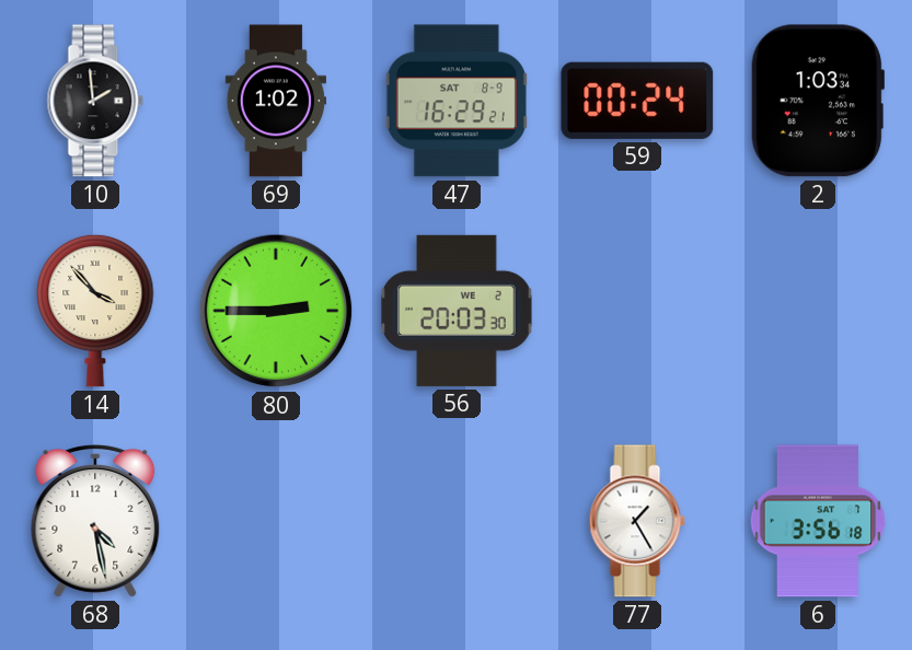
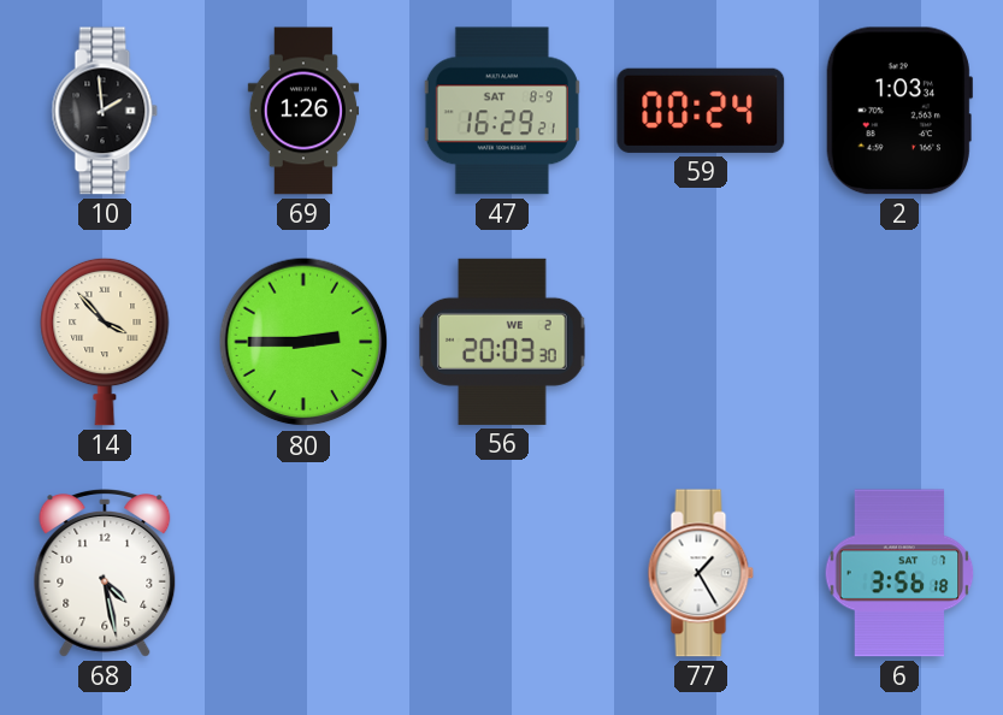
69: 1:02 -> 1:26 (302, 111)
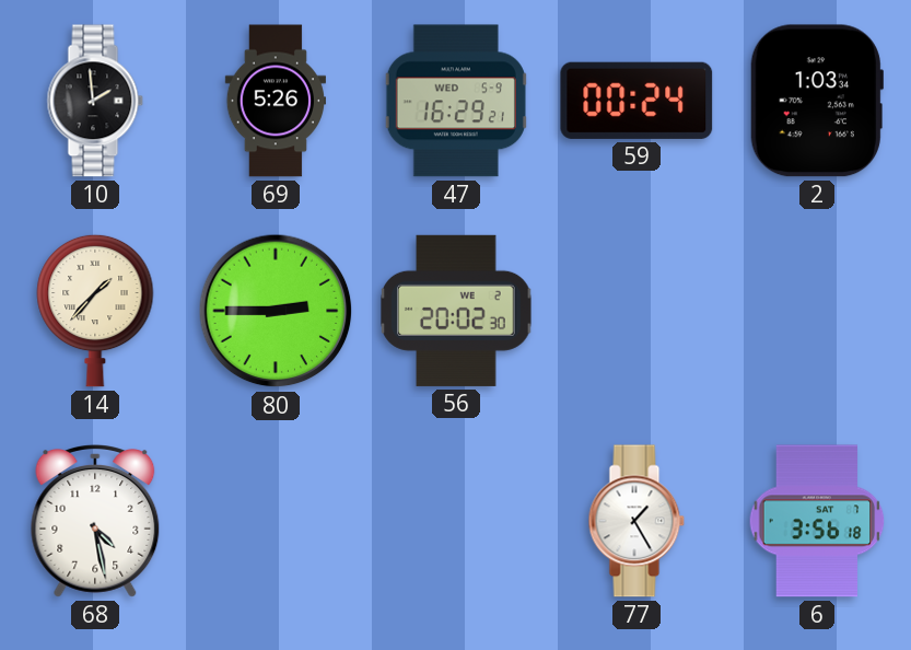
69: 1:26 -> 5:26 (275, 101)
47 date: SAT 8-9 -> WED 5-9 (456, 101)
14: 3:53 -> 1:37 (95, 311)
56: 20:03 -> 20:02 (456, 311)
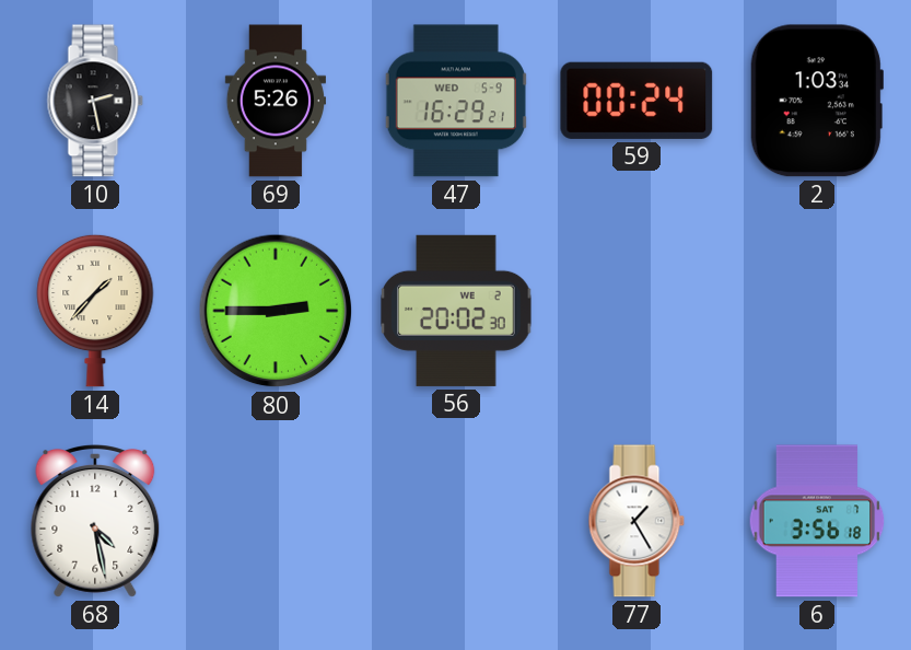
10: 1:59 -> 2:28 (95, 101)
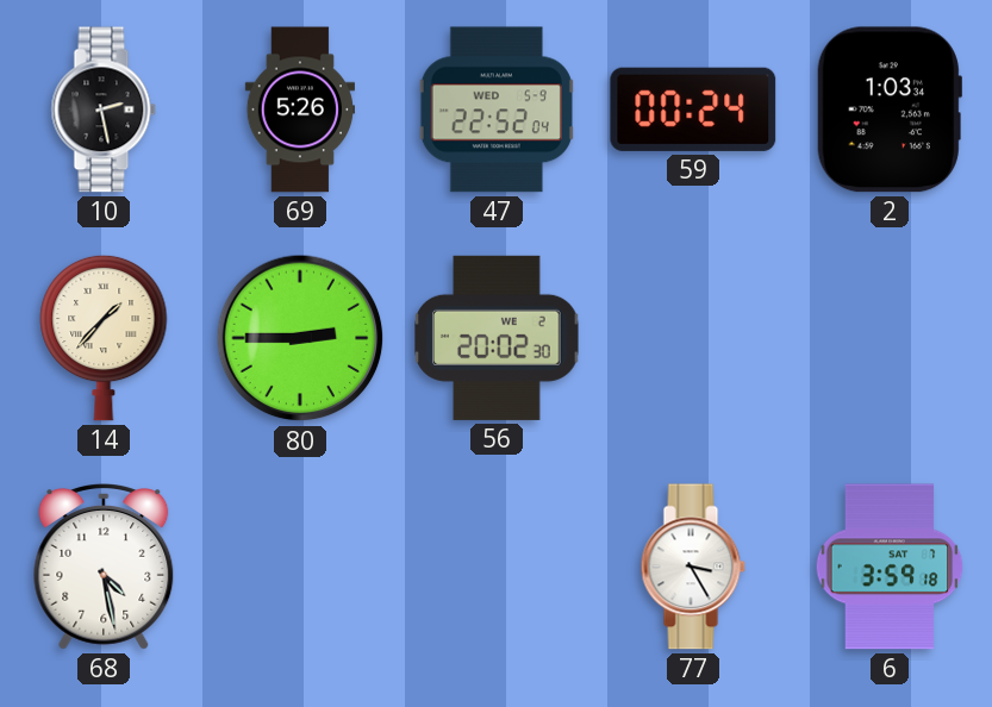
47: 16:29 -> 22:52 (497, 110)
77: 1:25 -> 3:25 (693, 567)
6: 3:56 -> 3:59 (890, 567)
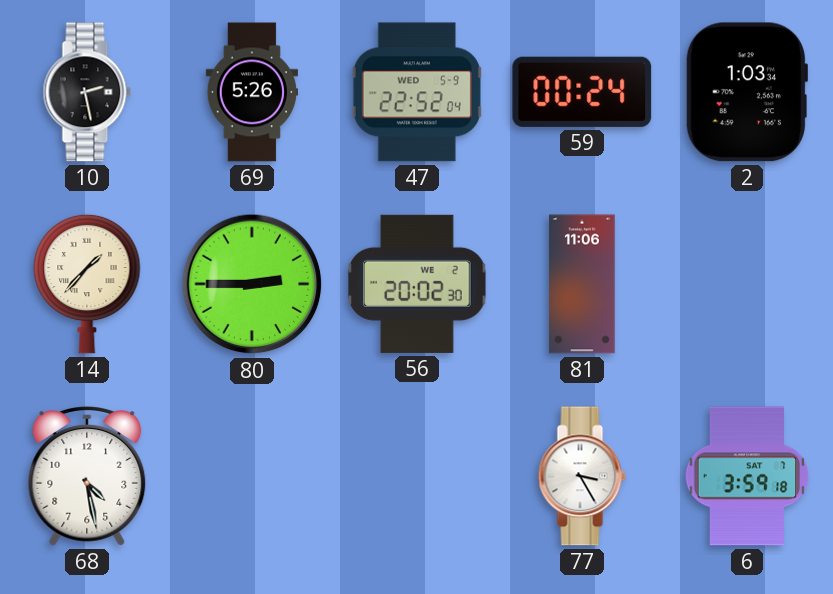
81: none -> 11:06 (582, 284)
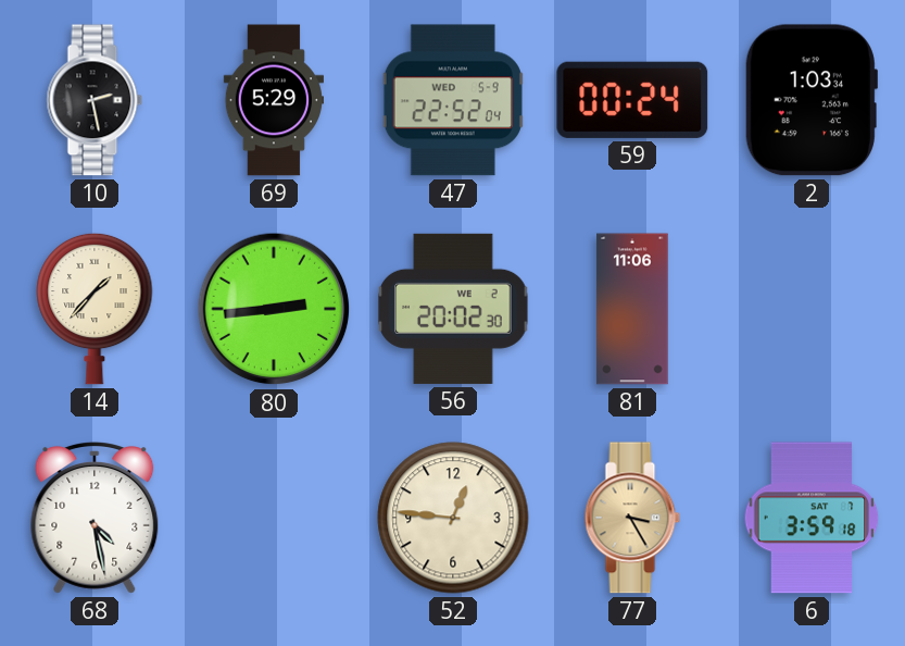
69: 5:26 -> 5:29 (273, 100)
80: 2:45 -> 2:44 (274, 309)
52: none -> 12:46 (453, 518)
77 dial: white -> champagne (632, 518)
